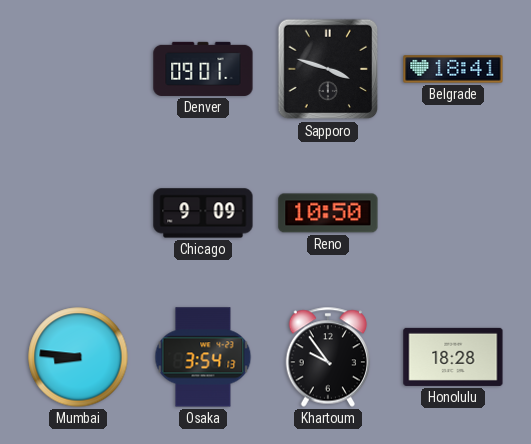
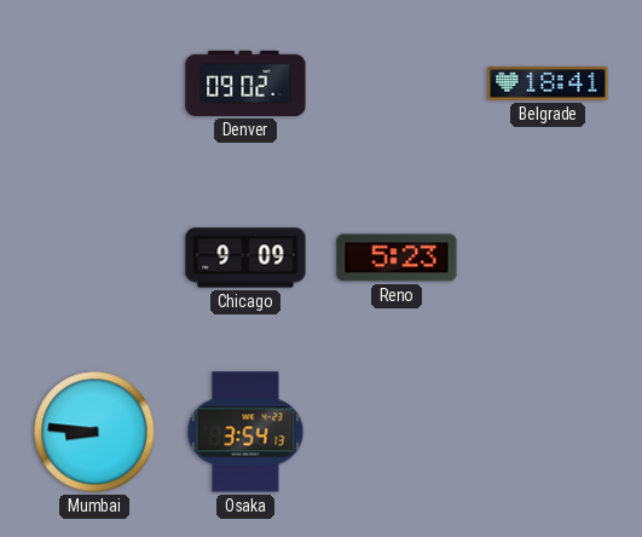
Denver: 09:01 -> 09:02 (245, 83)
Sapporo: 3:48 -> none (328, 69)
Reno: 10:50 -> 5:23 (397, 258)
Khartoum: 9:54 -> none (328, 357)
Honolulu: 18:28 -> none (453, 357)
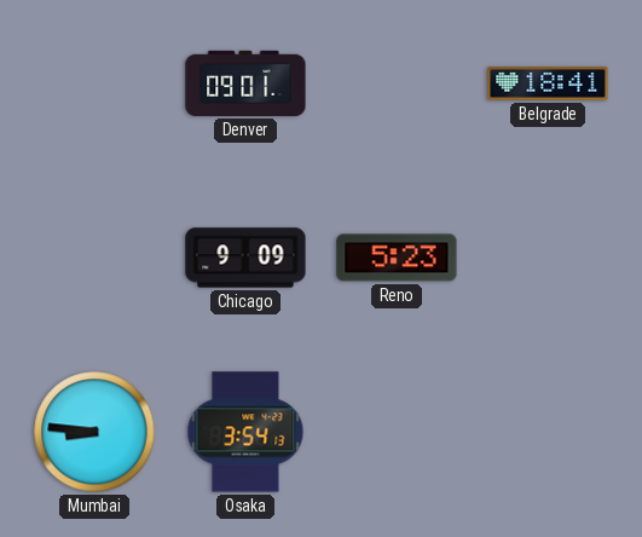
Denver: 09:02 -> 09:01 (245, 83)
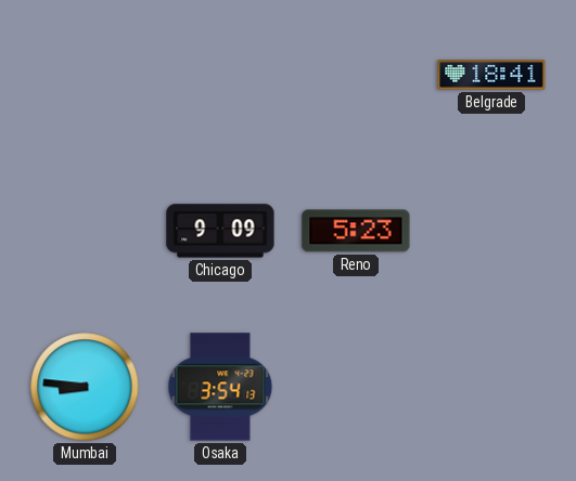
Denver: 09:01 -> none (245, 83)
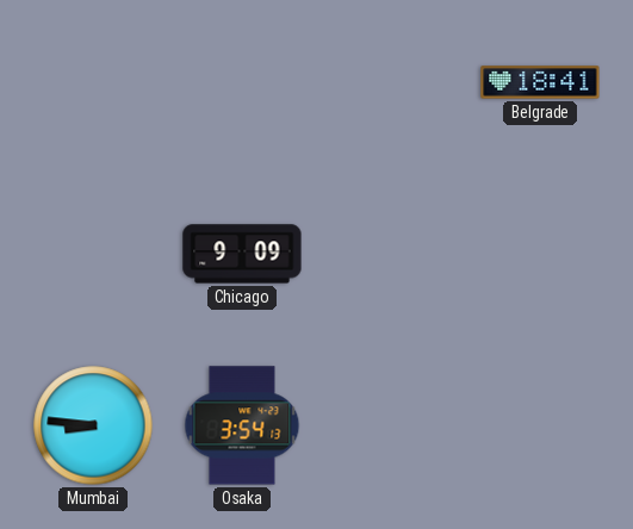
Reno: 5:23 -> none (356, 231)
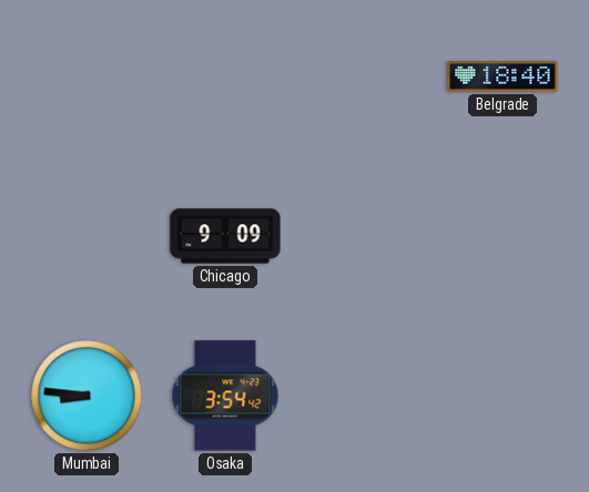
Belgrade: 18:41 -> 18:40 (502, 76)
Osaka: 3:54:13 -> 3:54:42 (225, 396)
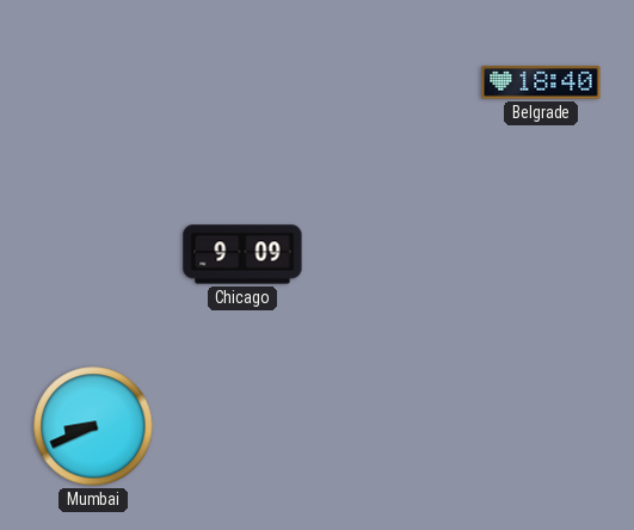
Mumbai: 8:46 -> 8:41 (93, 426)
Osaka: 3:54 -> none (225, 396)
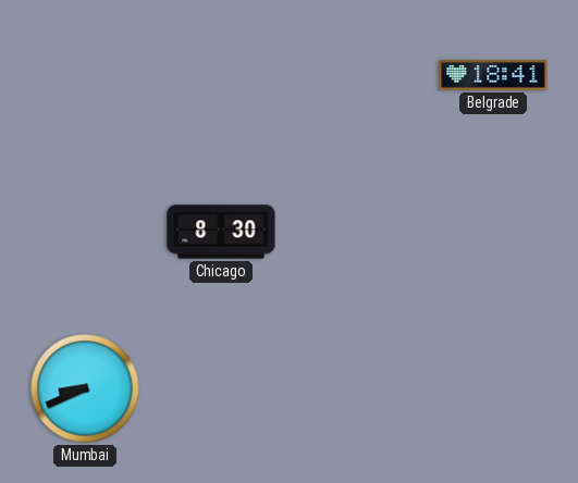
Belgrade: 18:40 -> 18:41 (493, 75)
Chicago: 9:09 -> 8:30 (221, 232)
